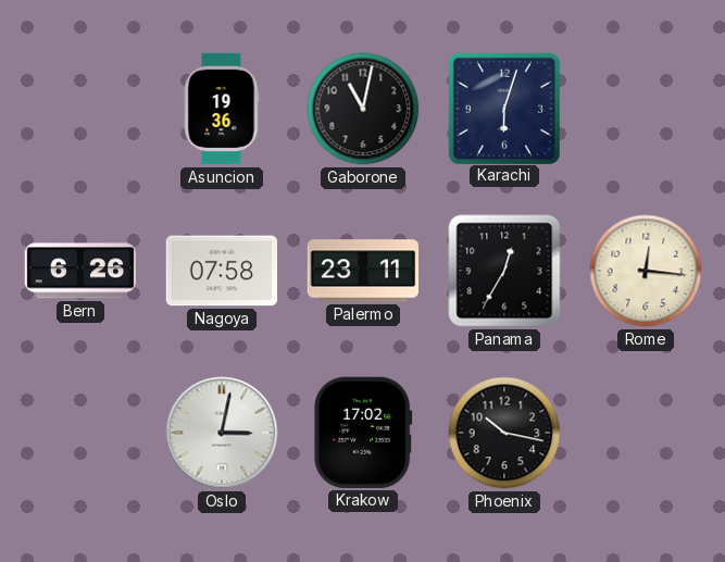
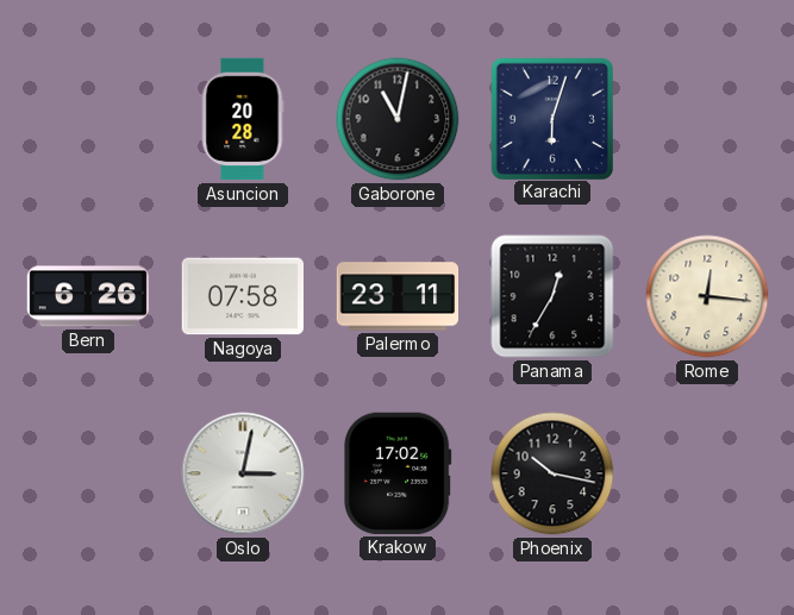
Asuncion: 19:36 -> 20:28 (243, 119)
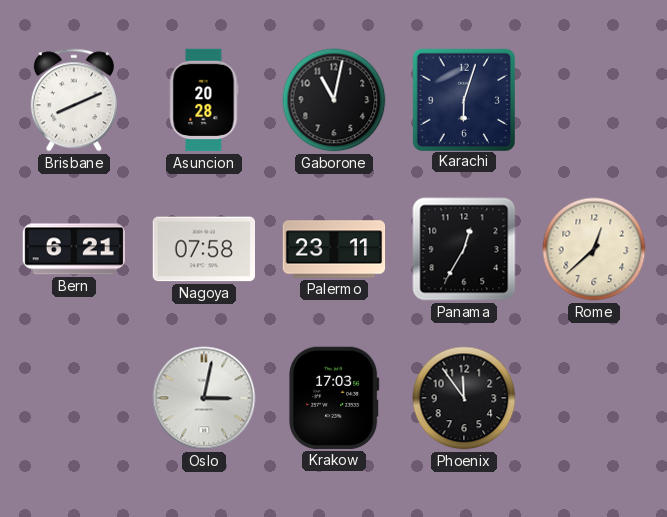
Brisbane: none -> 8:11 (74, 100)
Bern: 6:26 -> 6:21 (74, 249)
Rome: 12:16 -> 12:38 (594, 249)
Krakow: 17:02 -> 17:03 (334, 398)
Phoenix: 10:17 -> 11:54 (464, 398)
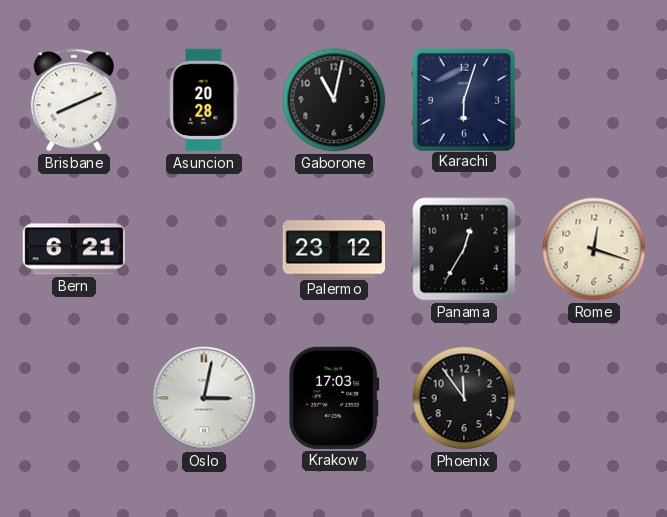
Nagoya: 07:58 -> none (203, 249)
Palermo: 23:11 -> 23:12 (334, 249)
Rome: 12:38 -> 12:18 (594, 249)
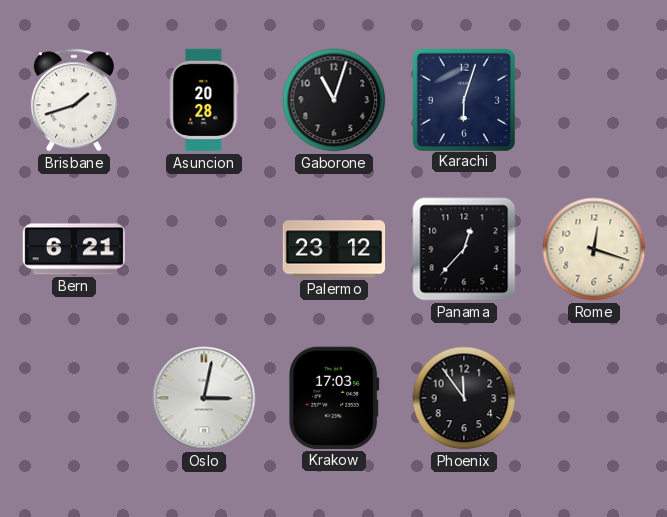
Brisbane: 8:11 -> 1:42 (74, 100)
Gaborone: 11:02 -> 11:03 (334, 100)
Panama: 12:35 -> 12:37 (464, 249)
